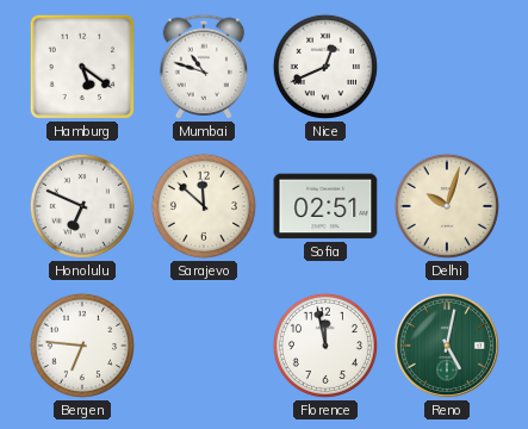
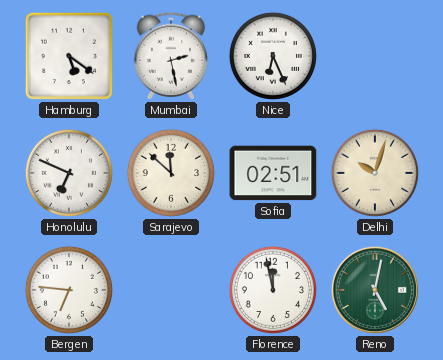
Mumbai: 10:48 -> 2:28 (171, 56)
Nice: 12:41 -> 6:26 (273, 56)
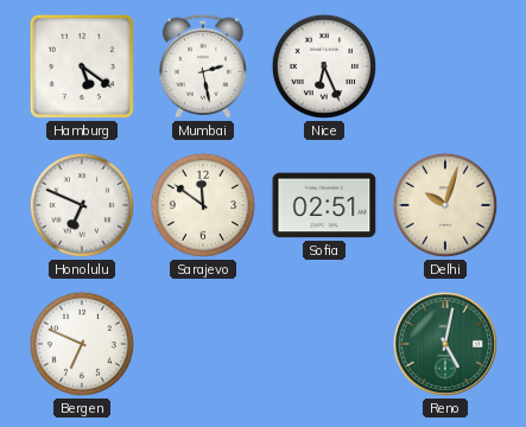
Sarajevo: 11:52 -> 11:51 (203, 205)
Bergen: 6:46 -> 6:49 (82, 344)
Florence: 11:58 -> none (273, 290)
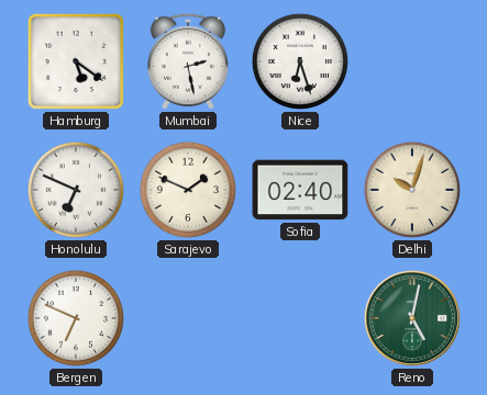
Nice: 6:26 -> 6:27 (300, 61)
Sarajevo: 11:51 -> 1:49 (188, 190)
Sofia: 02:51 -> 02:40 (300, 190)
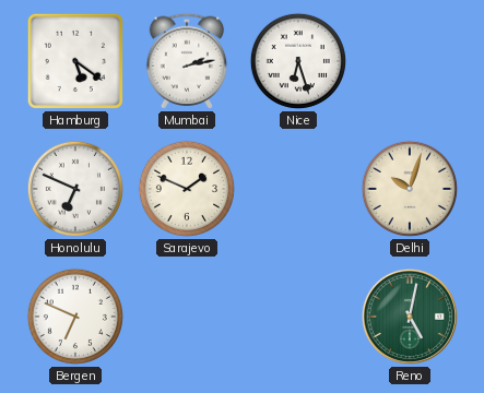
Mumbai: 2:28 -> 2:13 (187, 61)
Sofia: 02:40 -> none (300, 190)
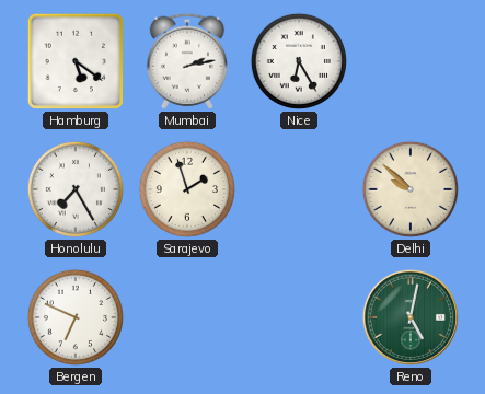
Nice: 6:27 -> 6:25 (299, 61)
Honolulu: 6:49 -> 7:25 (76, 189)
Sarajevo: 1:49 -> 1:57 (187, 189)
Delhi: 10:03 -> 9:52 (411, 189)
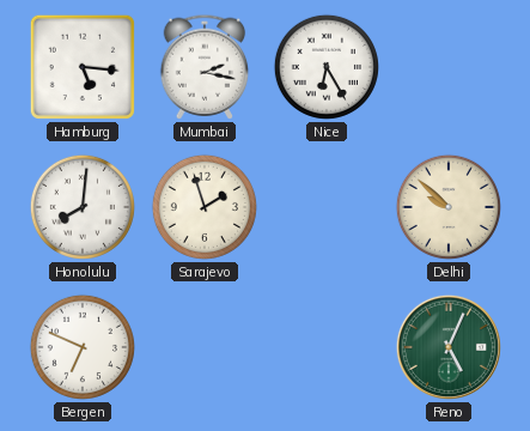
Hamburg: 5:21 -> 5:16 (83, 67)
Mumbai: 2:13 -> 2:17 (205, 67)
Honolulu: 7:25 -> 8:01 (83, 207)
Reno: 5:02 -> 5:04 (449, 347)
